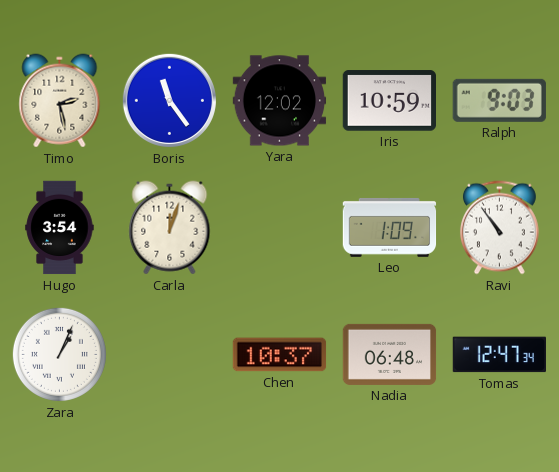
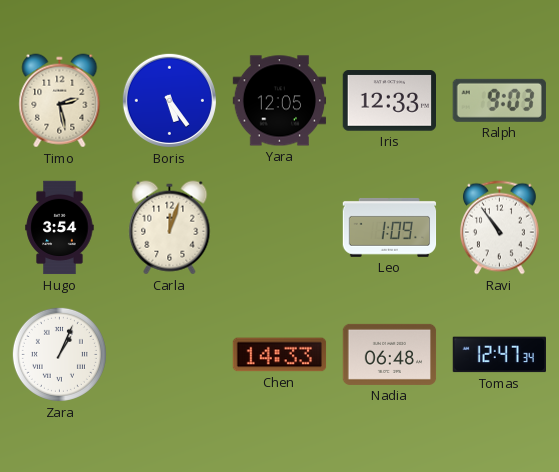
Boris: 11:24 -> 5:24 (169, 100)
Yara: 12:02 -> 12:05 (280, 101)
Iris: 10:59 -> 12:33 (389, 101)
Chen: 10:37 -> 14:33 (280, 355)
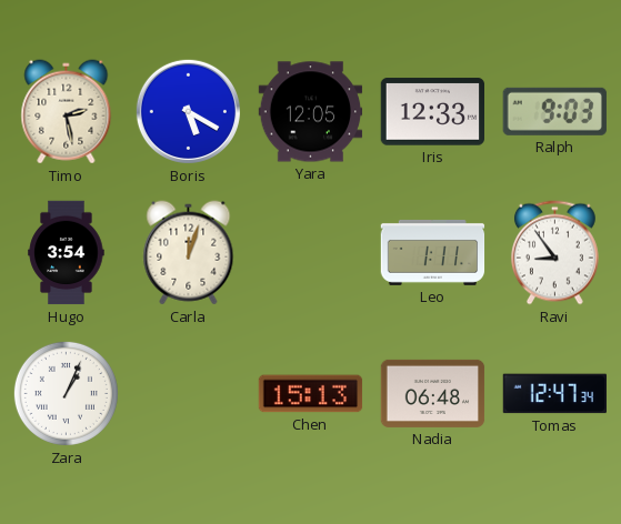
Boris: 5:24 -> 5:20 (188, 111)
Leo: 1:09 -> 1:11 (433, 252)
Ravi: 10:54 -> 8:54 (554, 253)
Chen: 14:33 -> 15:13 (311, 394)
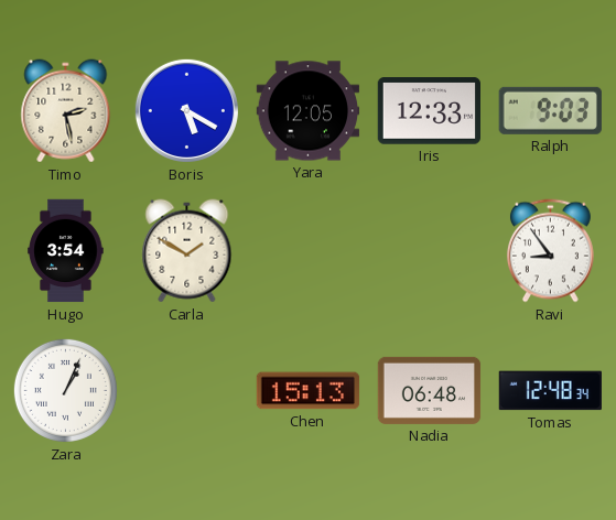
Carla: 12:03 -> 1:50 (187, 251)
Leo: 1:11 -> none (433, 252)
Tomas: 12:47 -> 12:48 (550, 391)
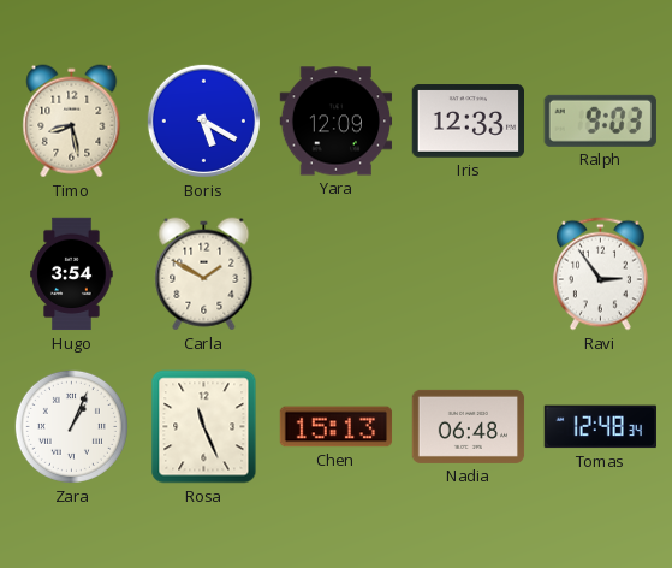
Timo: 2:28 -> 8:28 (72, 122)
Yara: 12:05 -> 12:09 (337, 122)
Ravi: 8:54 -> 2:54 (600, 274)
Rosa: none -> 11:26 (204, 427)
